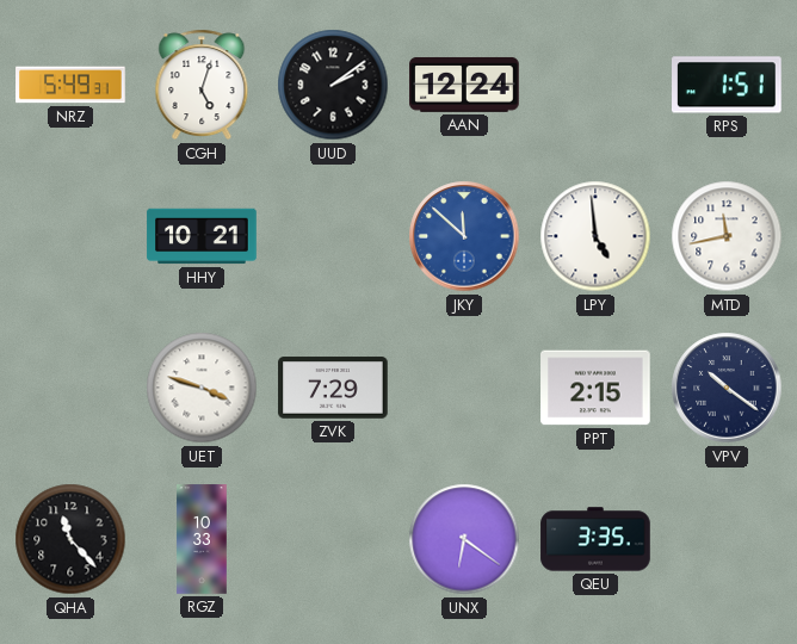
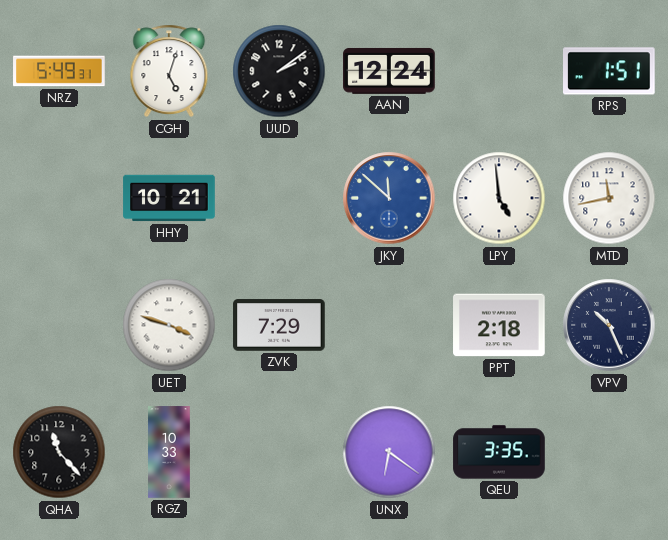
PPT: 2:15 -> 2:18 (499, 325)
VPV: 10:21 -> 10:26 (609, 325)
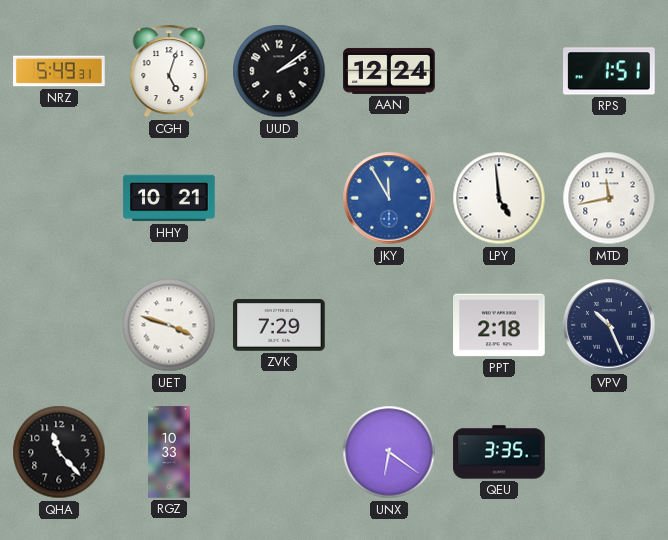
JKY: 11:52 -> 11:55 (389, 198)
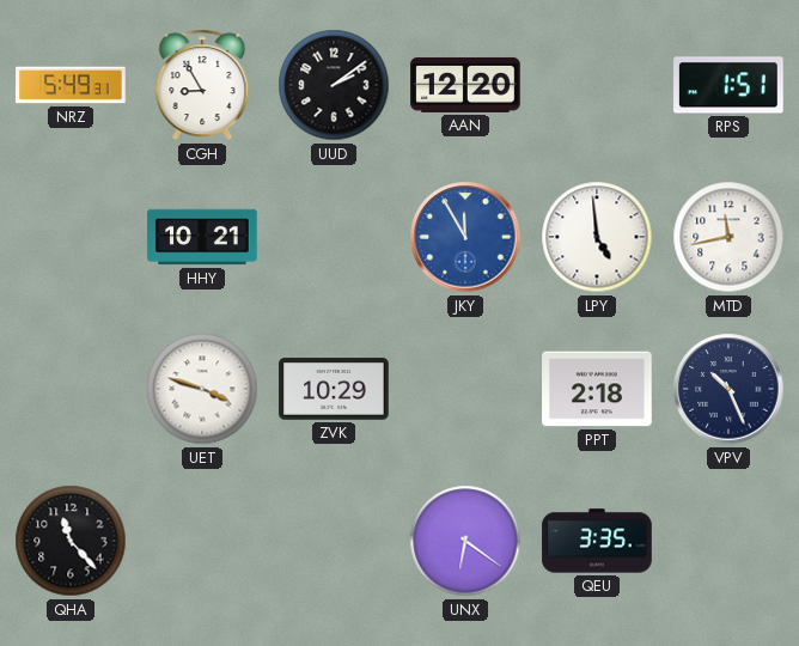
CGH: 5:03 -> 8:55 (202, 85)
AAN: 12:24 -> 12:20 (465, 85)
ZVK: 7:29 -> 10:29 (334, 389)
RGZ: 10:33 -> none (169, 452)
